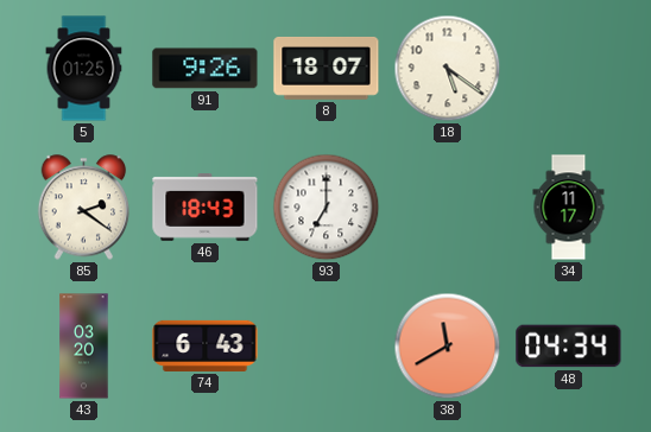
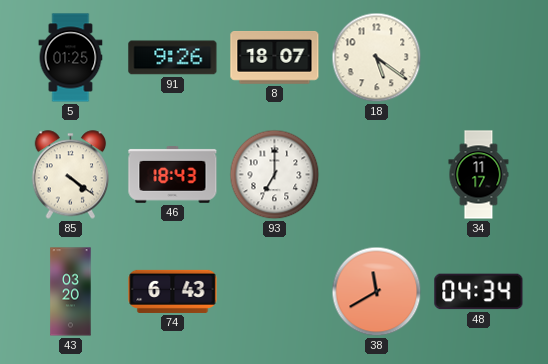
85: 2:21 -> 4:21 (71, 175)
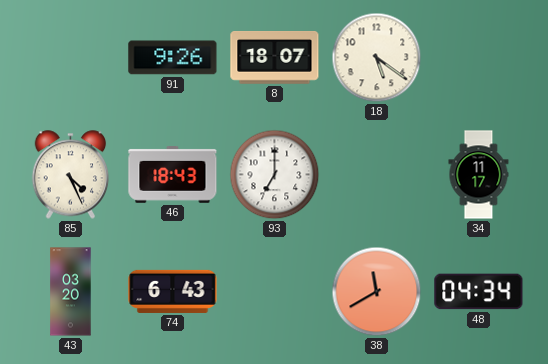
5: 01:25 -> none (71, 58)
85: 4:21 -> 4:26 (71, 175)
